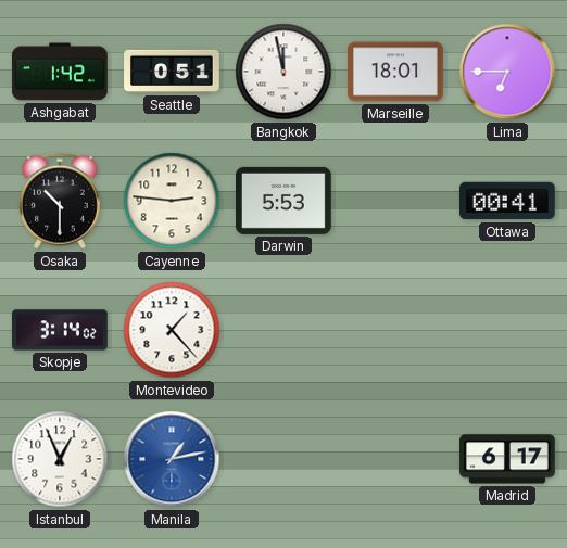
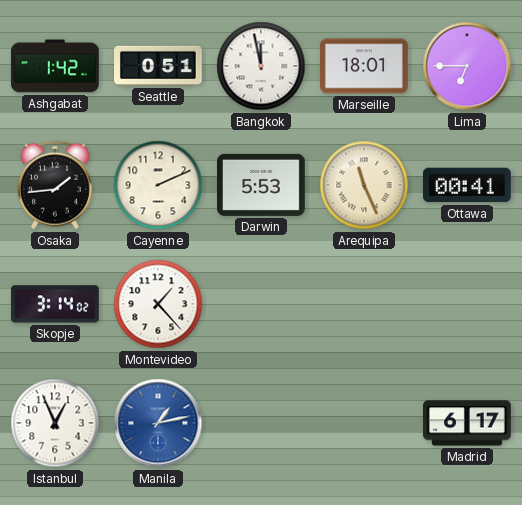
Osaka: 10:30 -> 1:44 (55, 185)
Cayenne: 2:46 -> 2:11 (158, 185)
Arequipa: none -> 11:26 (364, 185)
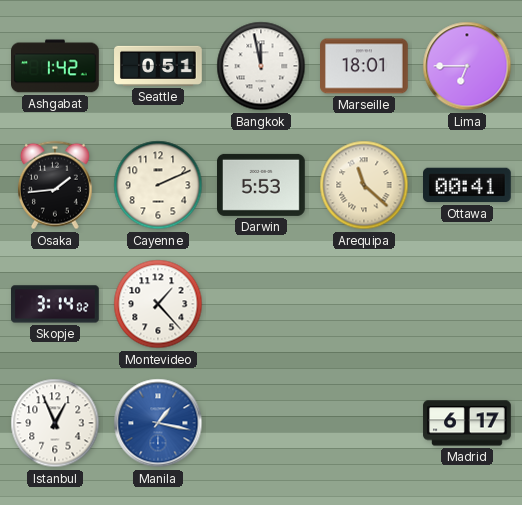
Arequipa: 11:26 -> 11:22 (364, 185)
Manila: 1:13 -> 1:17 (158, 423)
